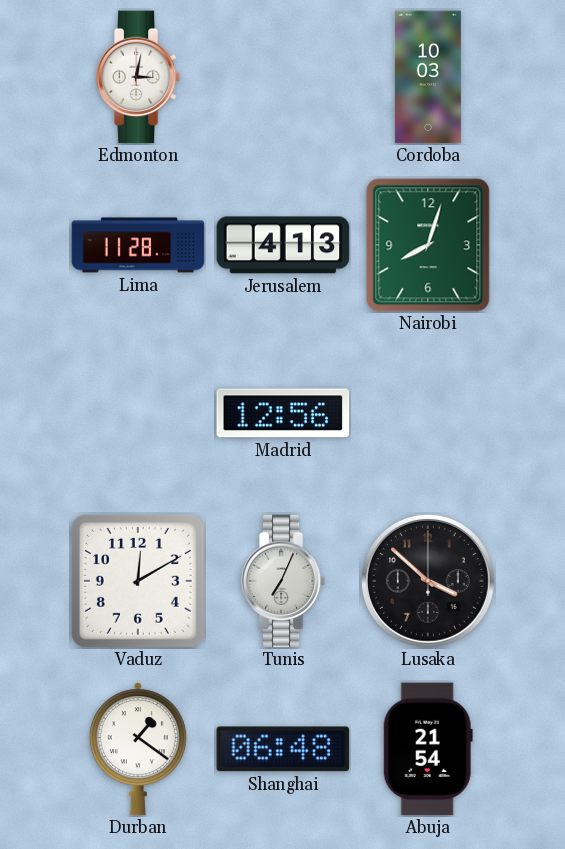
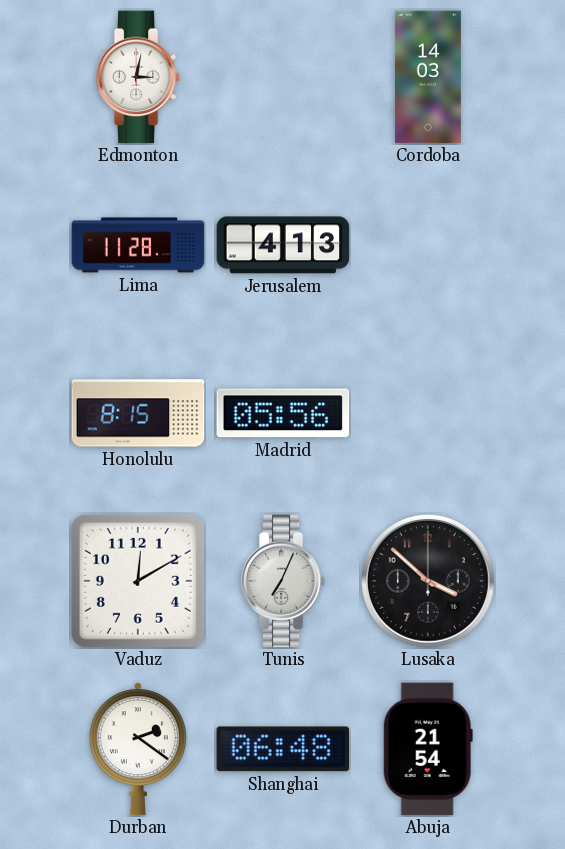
Cordoba: 10:03 -> 14:03 (428, 77)
Nairobi: 8:03 -> none (428, 245)
Honolulu: none -> 8:15 (138, 413)
Madrid: 12:56 -> 05:56 (283, 413)
Durban: 1:21 -> 2:21 (138, 749)
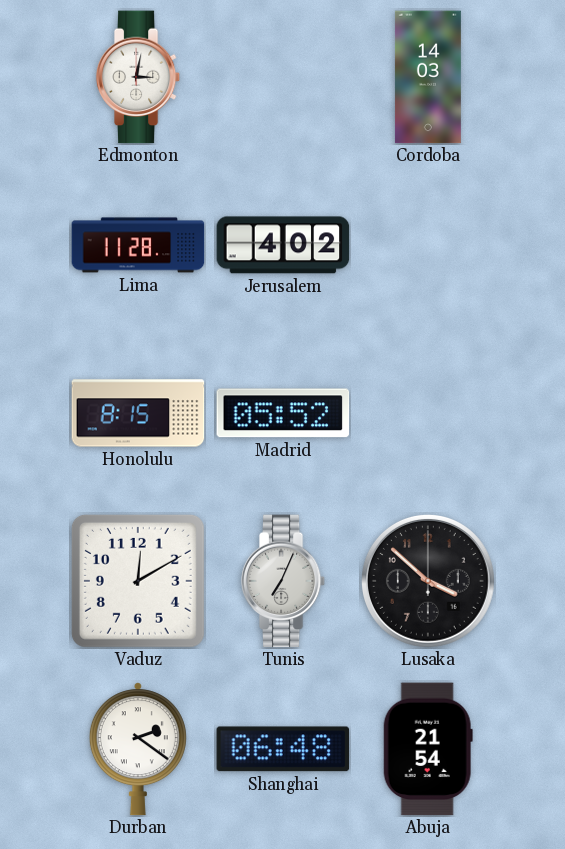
Jerusalem: 4:13 -> 4:02 (283, 245)
Madrid: 05:56 -> 05:52 (283, 413)
